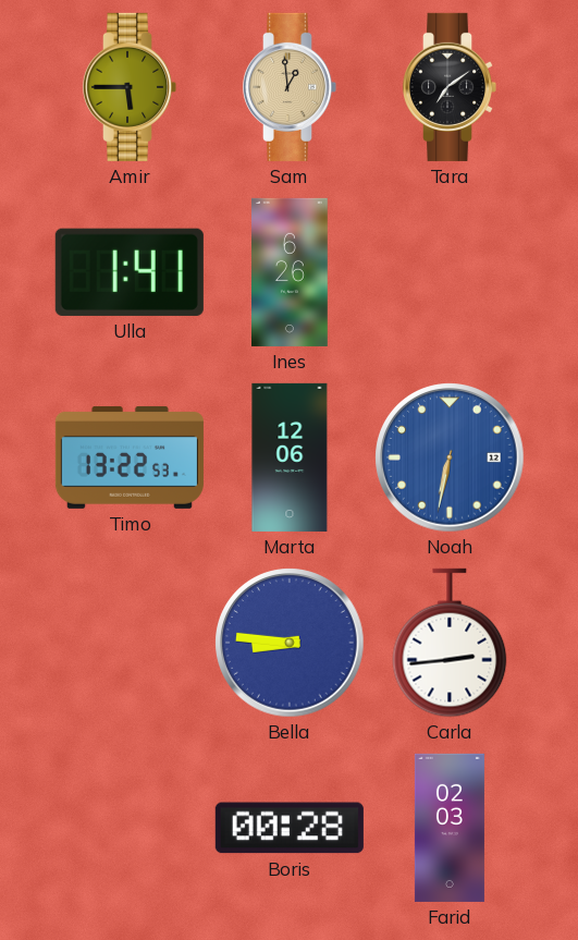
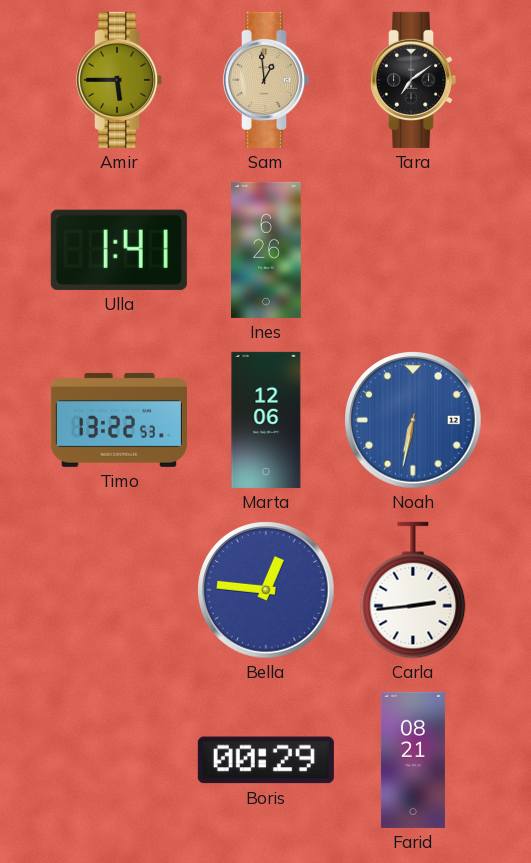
Bella: 8:46 -> 12:46 (266, 590)
Boris: 00:28 -> 00:29 (266, 760)
Farid: 02:03 -> 08:21 (413, 760)
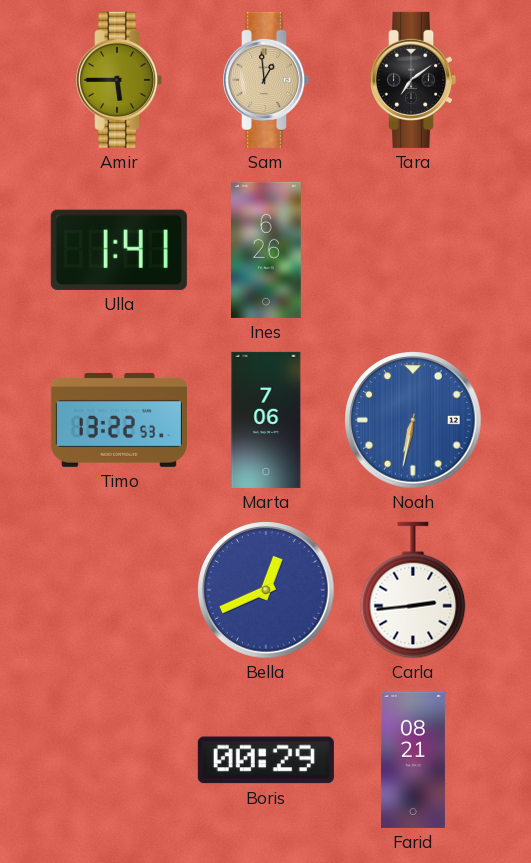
Marta: 12:06 -> 7:06 (266, 420)
Bella: 12:46 -> 12:41 (266, 590)
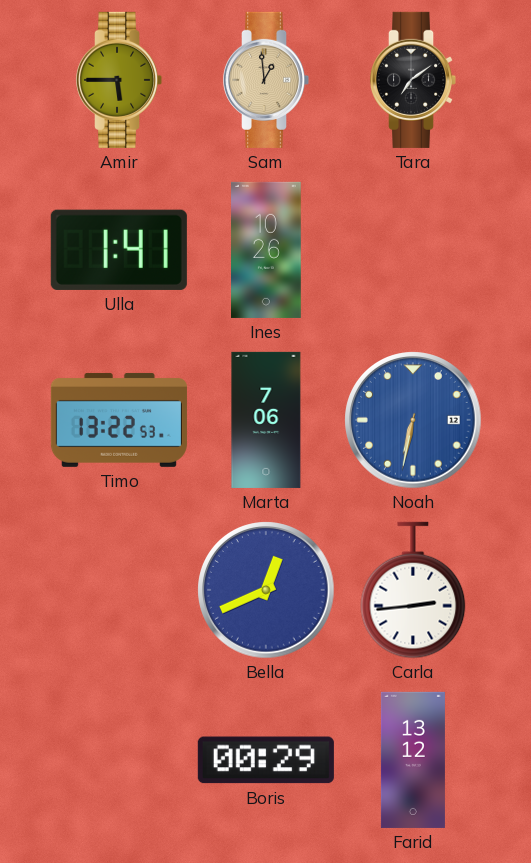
Ines: 6:26 -> 10:26 (267, 250)
Farid: 08:21 -> 13:12 (413, 760)
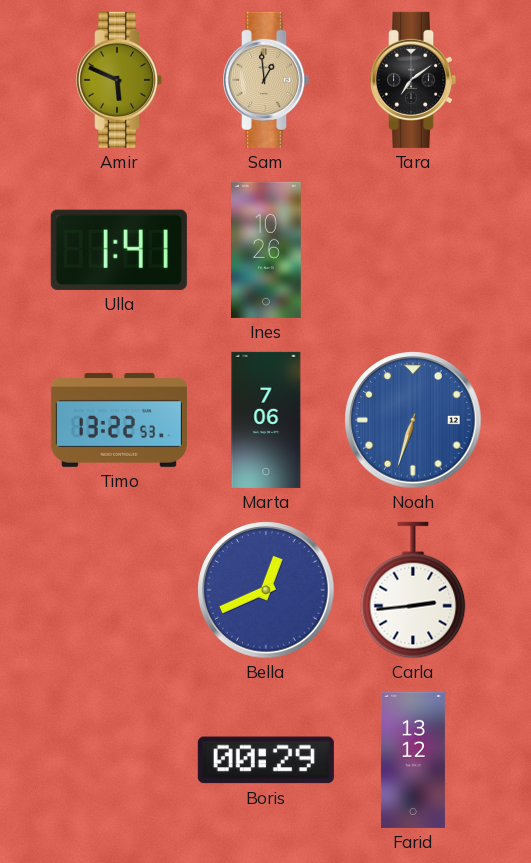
Amir: 5:45 -> 5:49 (119, 80)
Noah: 6:32 -> 6:33 (413, 420)
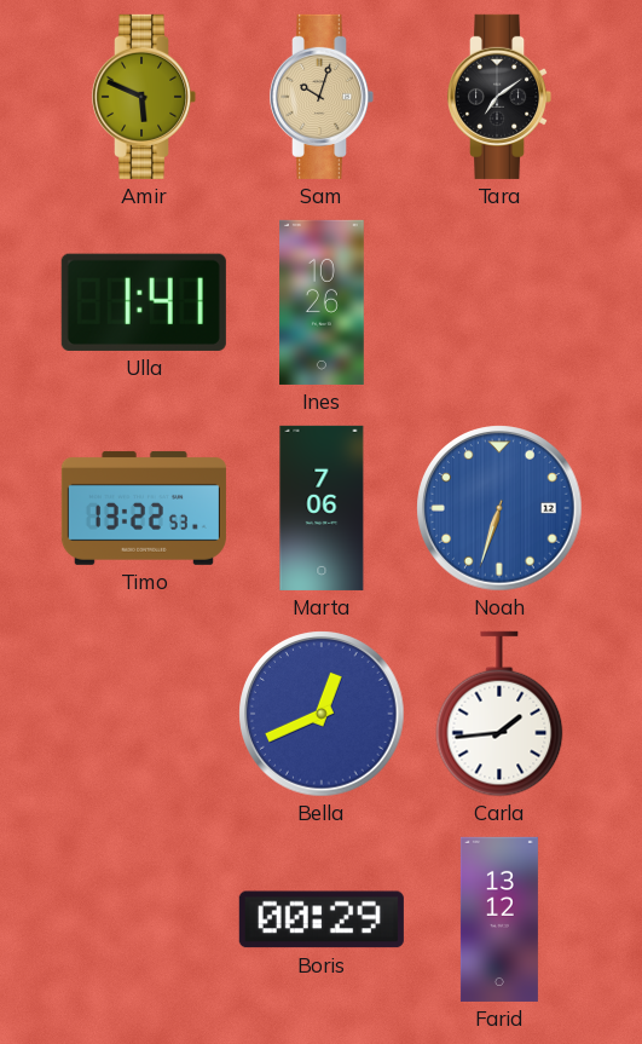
Sam: 12:59 -> 10:03 (322, 97)
Carla: 2:44 -> 1:44 (499, 714)
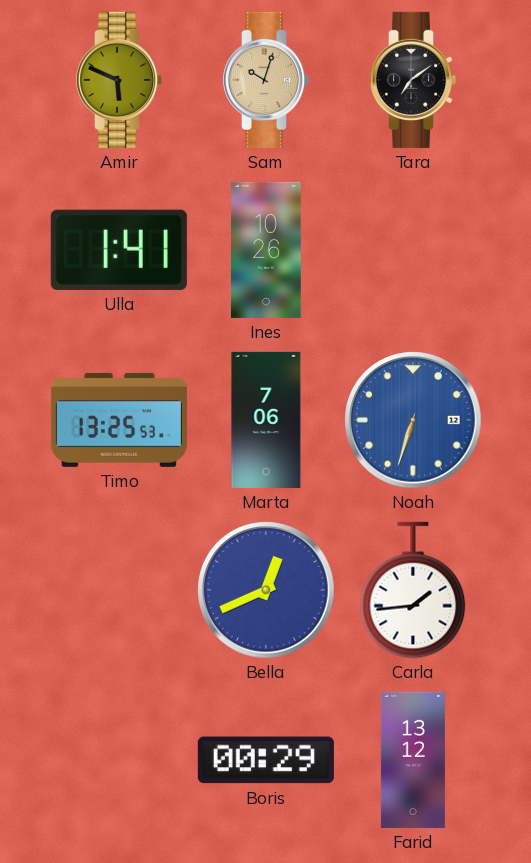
Timo: 13:22 -> 13:25 (119, 420)
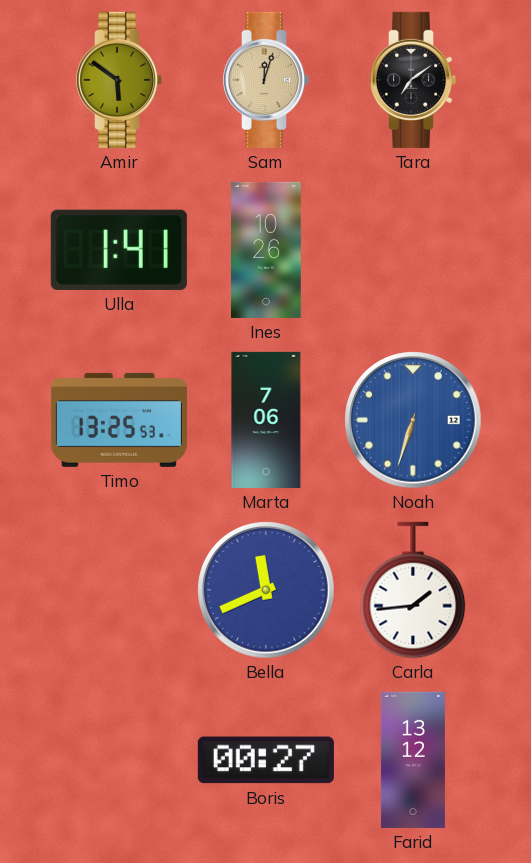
Amir: 5:49 -> 5:51 (119, 80)
Sam: 10:03 -> 12:03 (266, 80)
Bella: 12:41 -> 11:41 (266, 590)
Boris: 00:29 -> 00:27 (266, 760)
